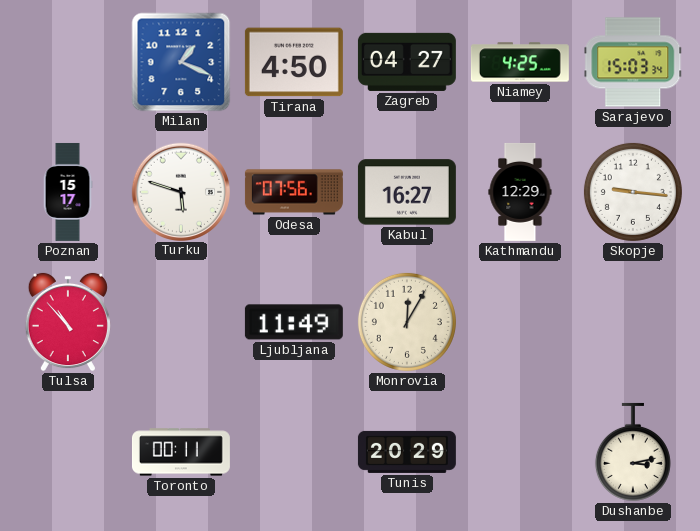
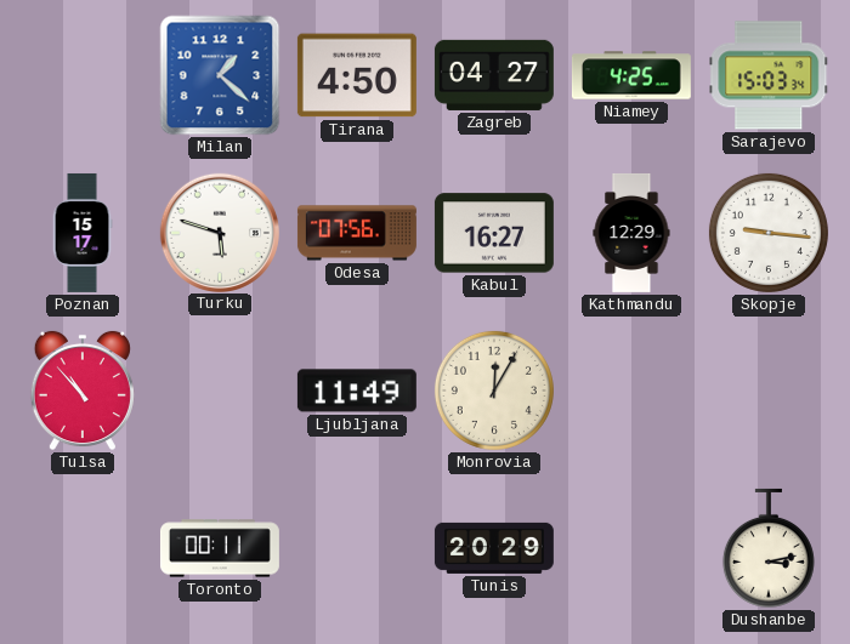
Milan: 1:19 -> 1:22 (220, 75)
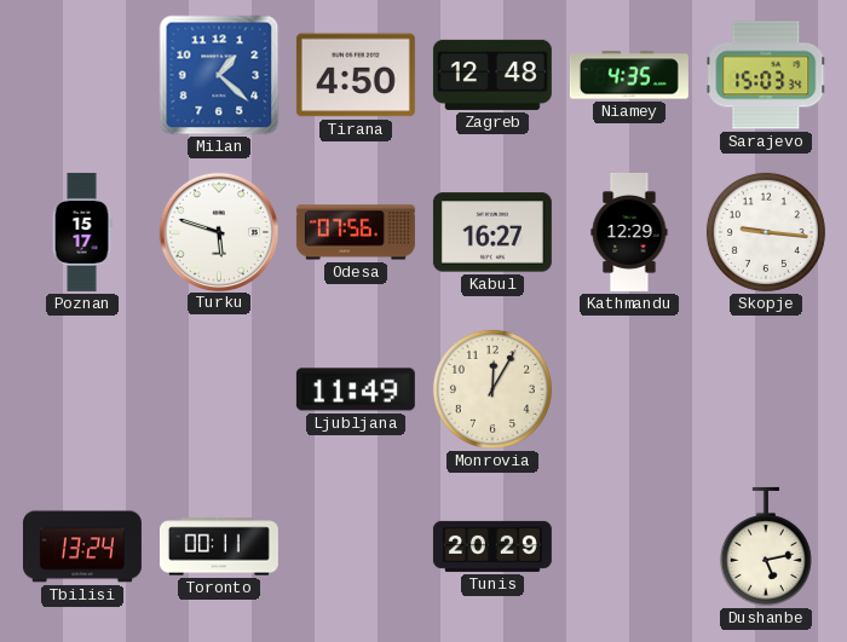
Zagreb: 04:27 -> 12:48 (492, 75)
Niamey: 4:25 -> 4:35 (629, 75)
Tulsa: 10:53 -> none (83, 391)
Tbilisi: none -> 13:24 (82, 546)
Dushanbe: 3:13 -> 5:13 (766, 546)
